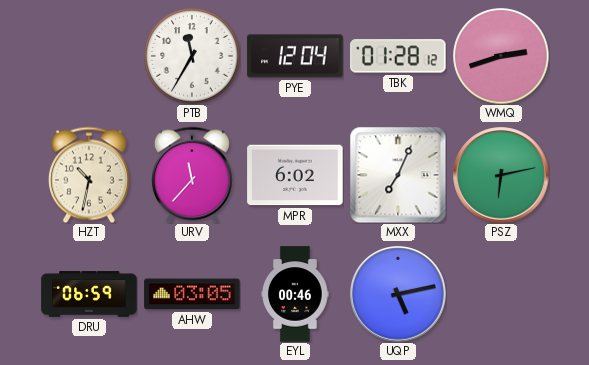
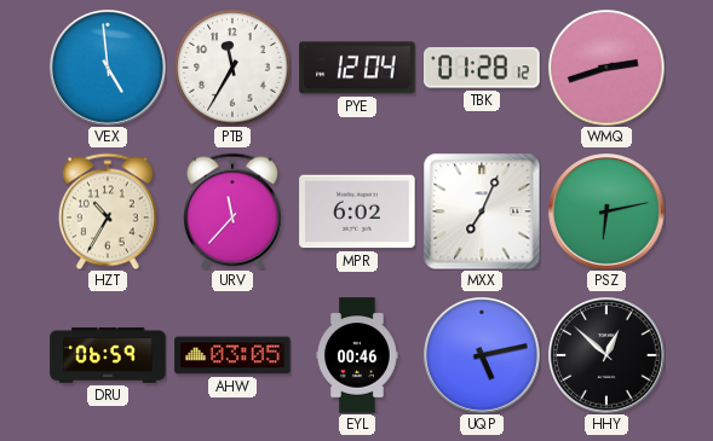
VEX: none -> 4:59 (108, 68)
HZT: 10:32 -> 10:35 (108, 211)
HHY: none -> 12:52 (606, 355)
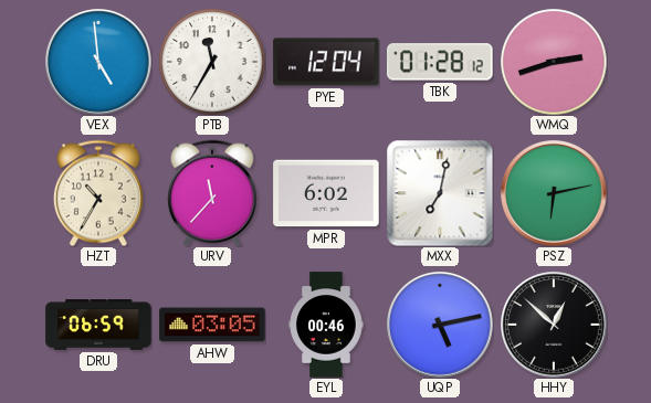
MXX: 7:04 -> 7:02 (440, 193)
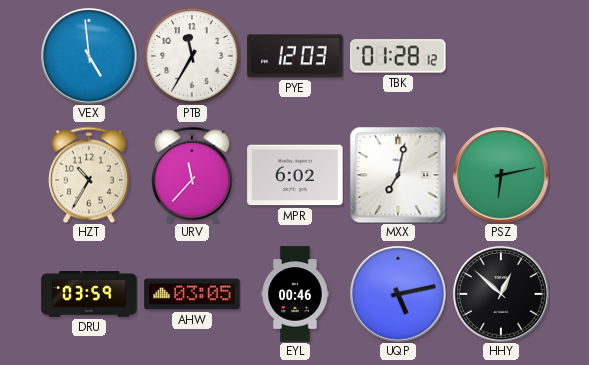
PYE: 12:04 -> 12:03 (295, 56)
WMQ: 2:42 -> none (554, 62)
DRU: 06:59 -> 03:59 (89, 294)
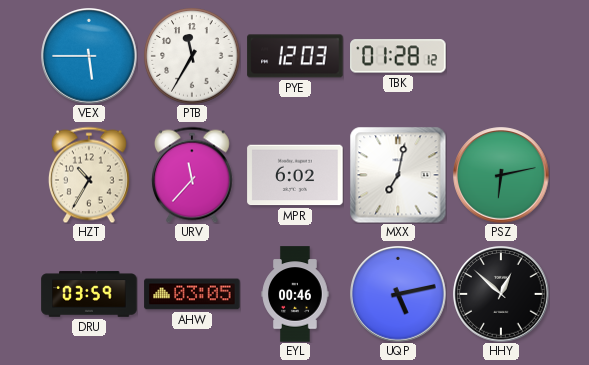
VEX: 4:59 -> 5:45 (89, 56)
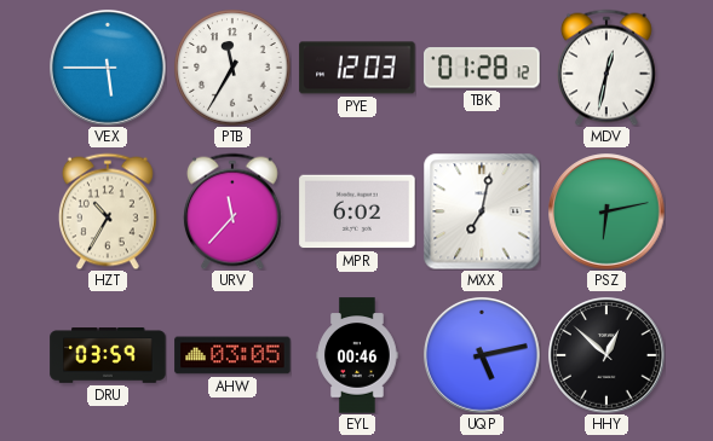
MDV: none -> 12:32 (606, 68)
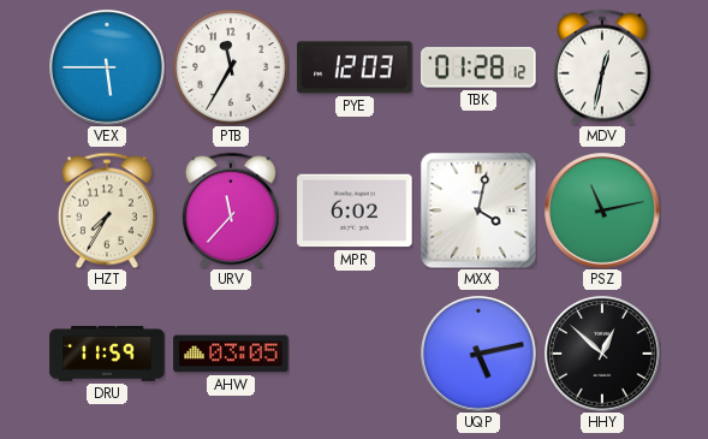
HZT: 10:35 -> 7:35 (107, 210)
MXX: 7:02 -> 4:02 (478, 210)
PSZ: 6:13 -> 11:13 (602, 210)
DRU: 03:59 -> 11:59 (107, 354)
EYL: 00:46 -> none (357, 355)
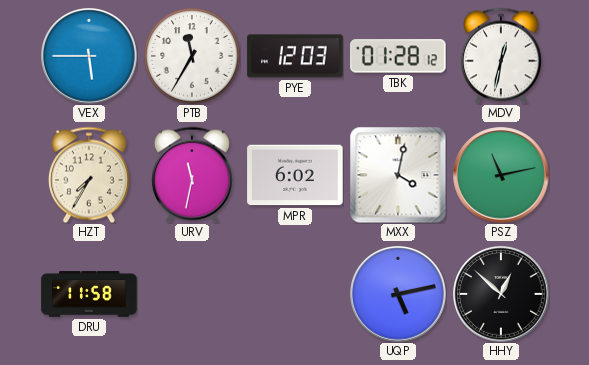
URV: 11:37 -> 11:32 (192, 175)
DRU: 11:59 -> 11:58 (89, 294)
AHW: 03:05 -> none (231, 354)
